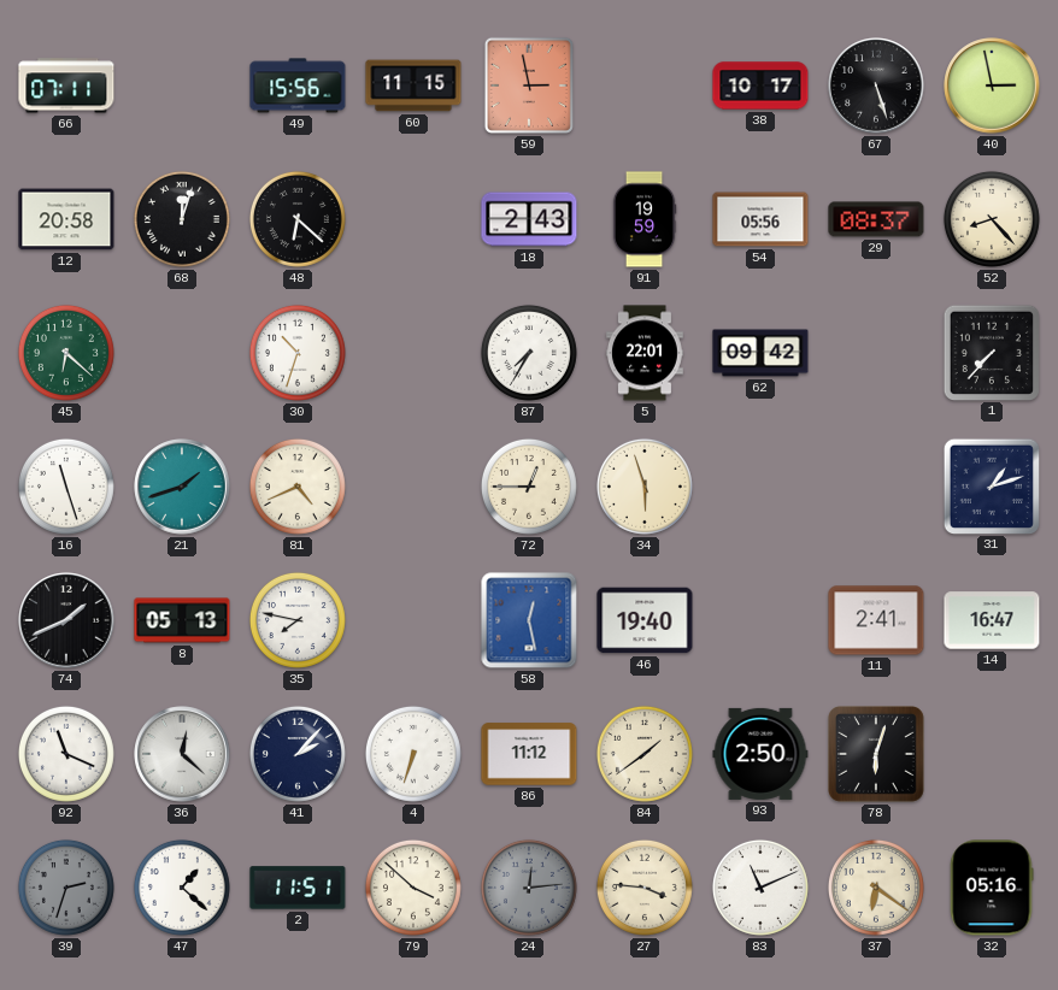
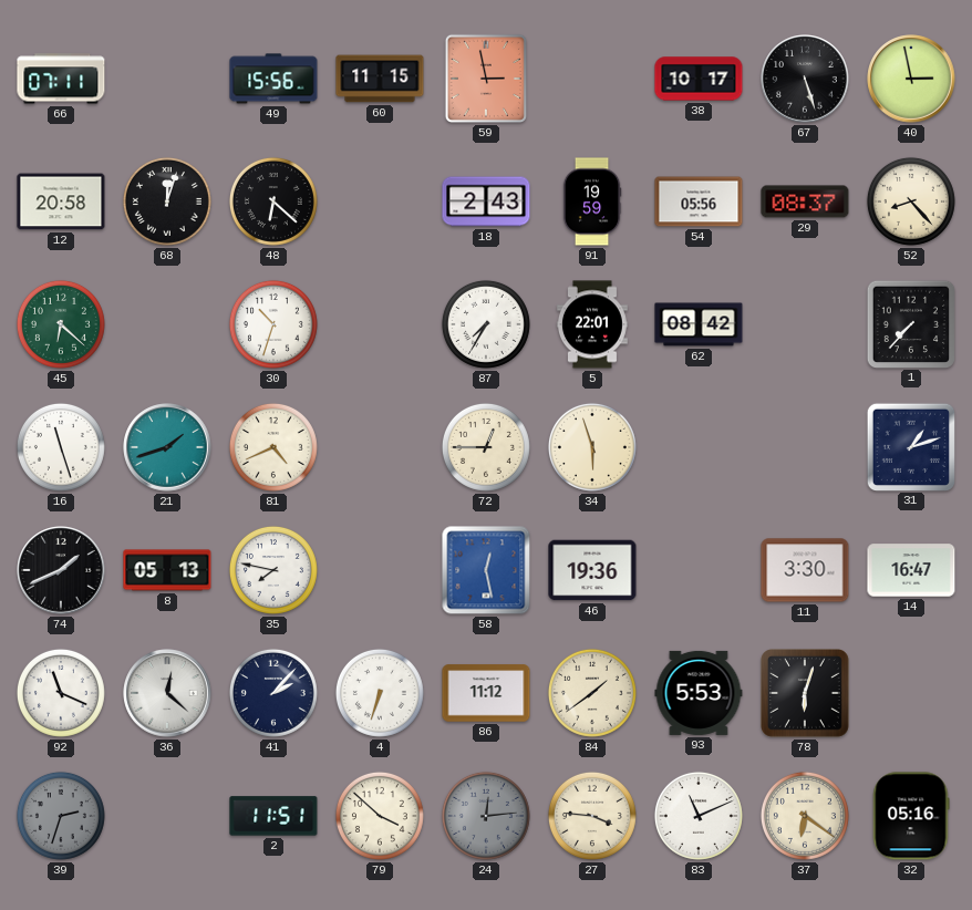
62: 09:42 -> 08:42 (699, 324)
46: 19:40 -> 19:36 (592, 570)
11: 2:41 -> 3:30 (805, 570)
93: 2:50 -> 5:53 (699, 693)
47: 1:22 -> none (182, 888)
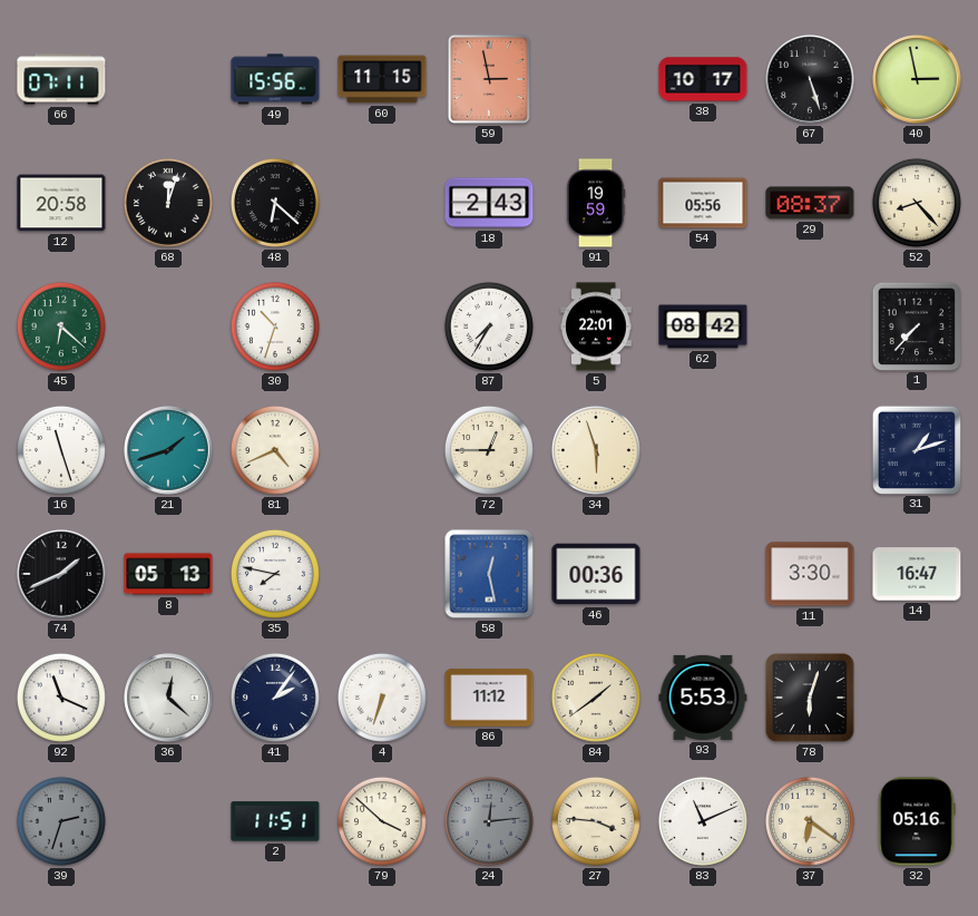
46: 19:36 -> 00:36 (596, 574)
41: 2:07 -> 2:06 (275, 698)
